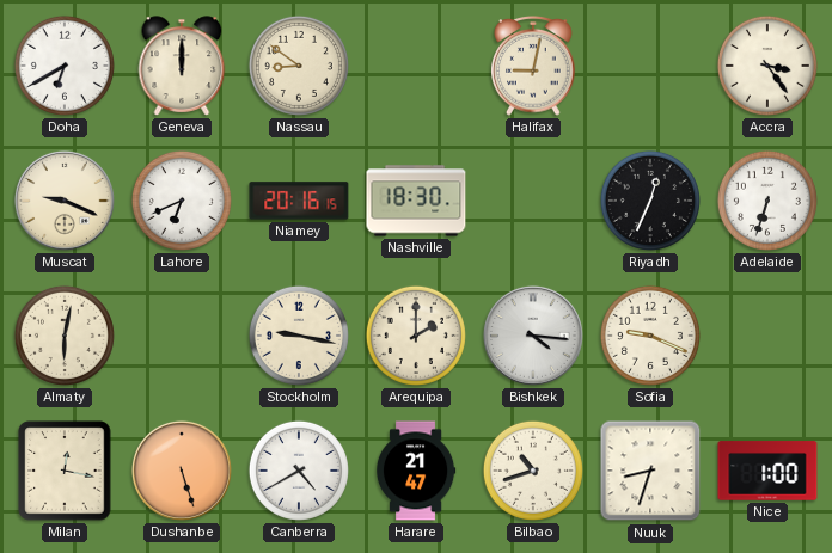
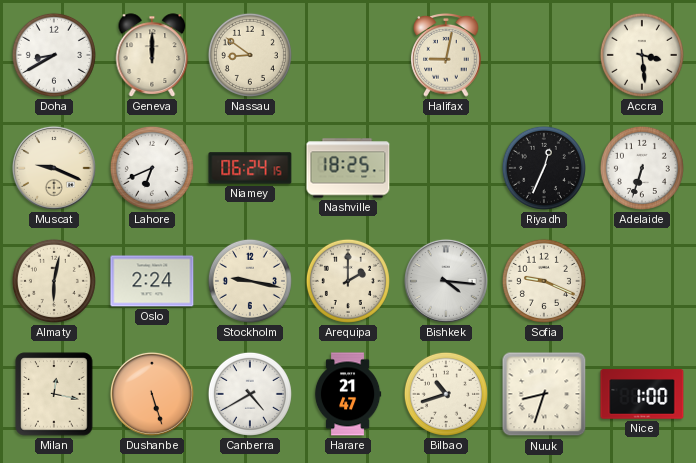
Doha: 6:40 -> 8:40 (54, 55)
Accra: 3:24 -> 3:29 (642, 55)
Niamey: 20:16 -> 06:24 (250, 168)
Nashville: 18:30 -> 18:25 (348, 168)
Oslo: none -> 2:24 (152, 281)
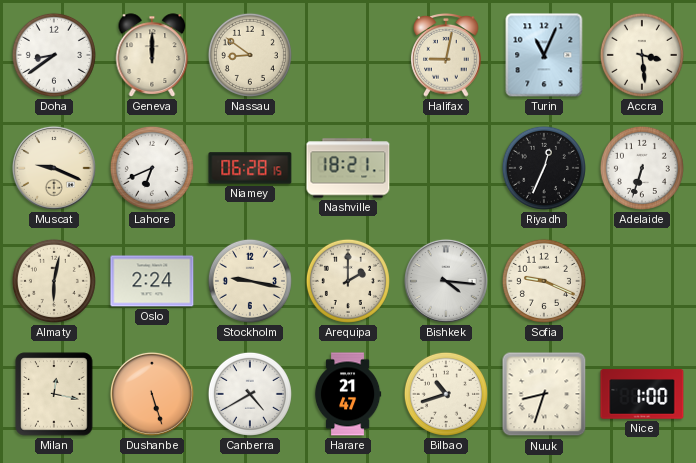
Doha: 8:40 -> 8:39 (54, 55)
Turin: none -> 11:04 (544, 55)
Niamey: 06:24 -> 06:28 (250, 168)
Nashville: 18:25 -> 18:21 (348, 168)
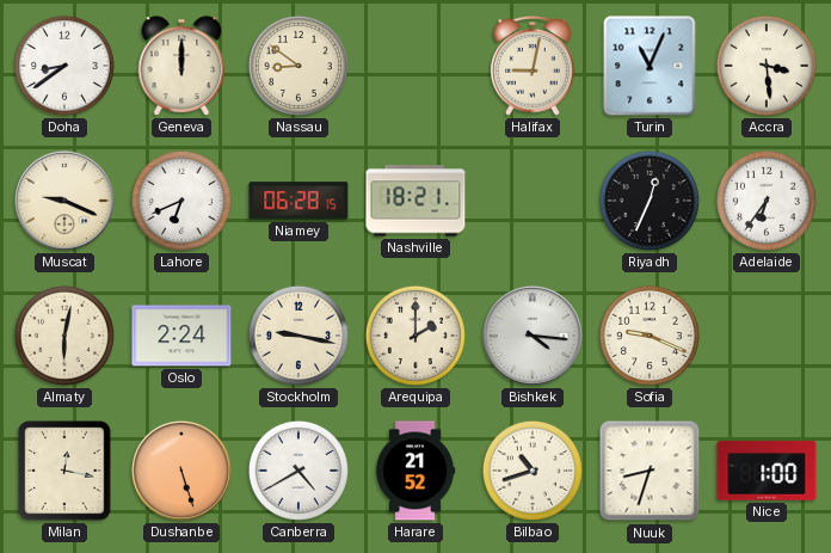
Adelaide: 6:33 -> 6:36 (767, 201)
Harare: 21:47 -> 21:52 (415, 471)
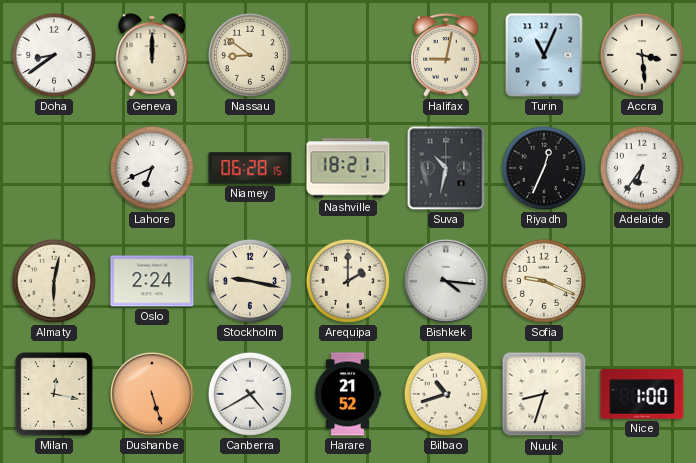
Muscat: 9:19 -> none (64, 201)
Suva: none -> 10:32 (446, 168)
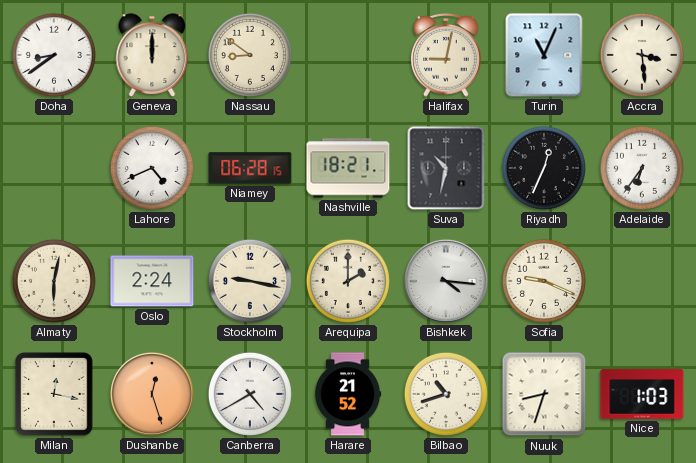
Lahore: 6:41 -> 4:41 (152, 168)
Dushanbe: 5:27 -> 12:27 (152, 394)
Nice: 1:00 -> 1:03 (642, 394)
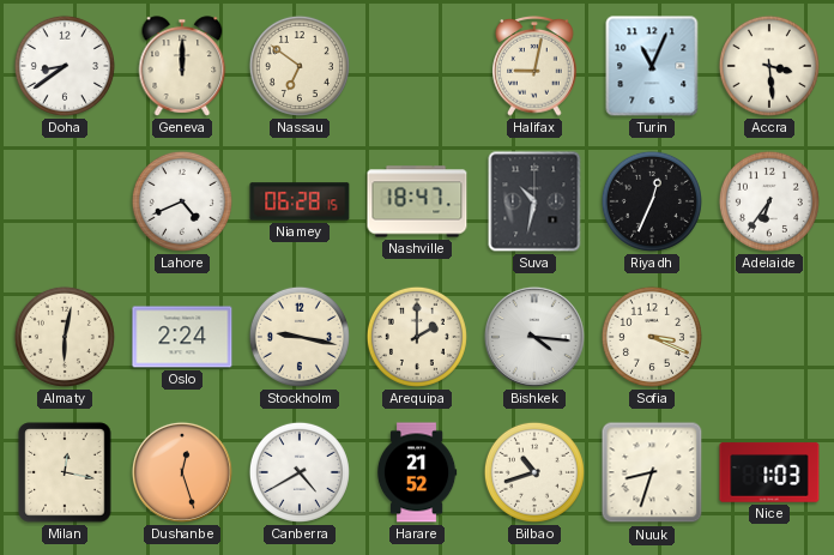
Nassau: 8:51 -> 6:51 (300, 66)
Nashville: 18:21 -> 18:47 (417, 201)
Sofia: 9:19 -> 3:19 (652, 337)
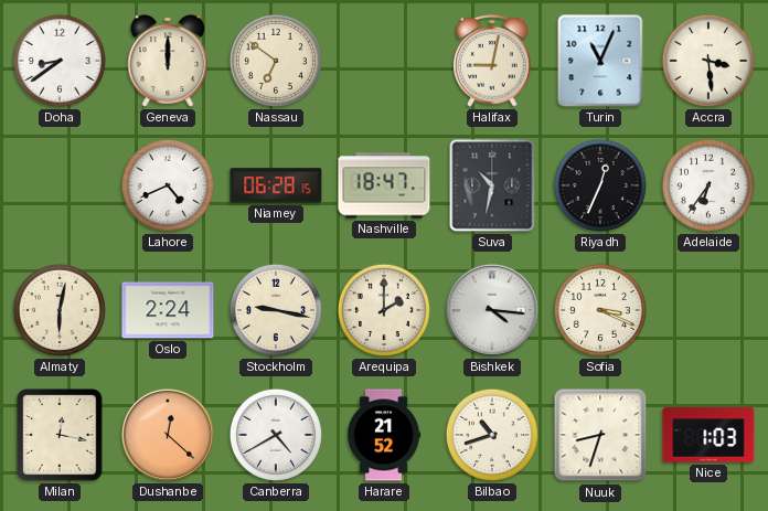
Dushanbe: 12:27 -> 12:22 (168, 435)
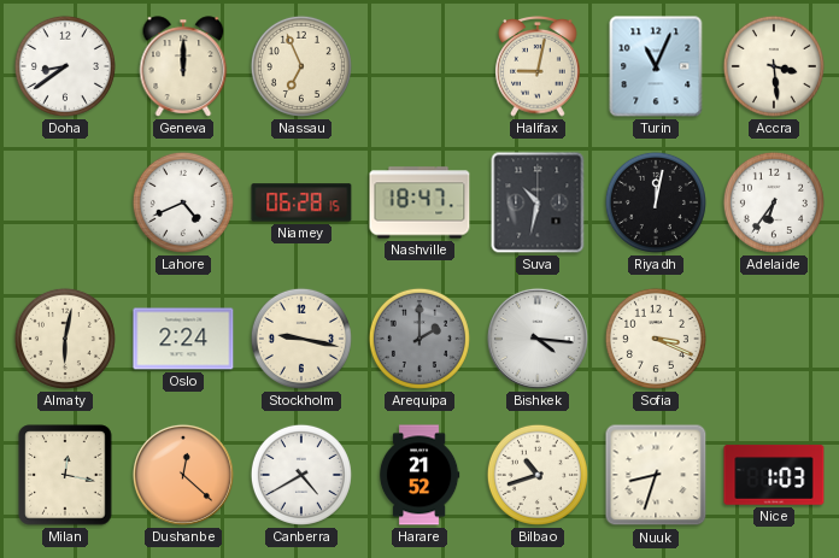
Nassau: 6:51 -> 6:56 (301, 66)
Riyadh: 12:34 -> 12:02 (656, 202)
Arequipa dial: cream -> grey (419, 339)
